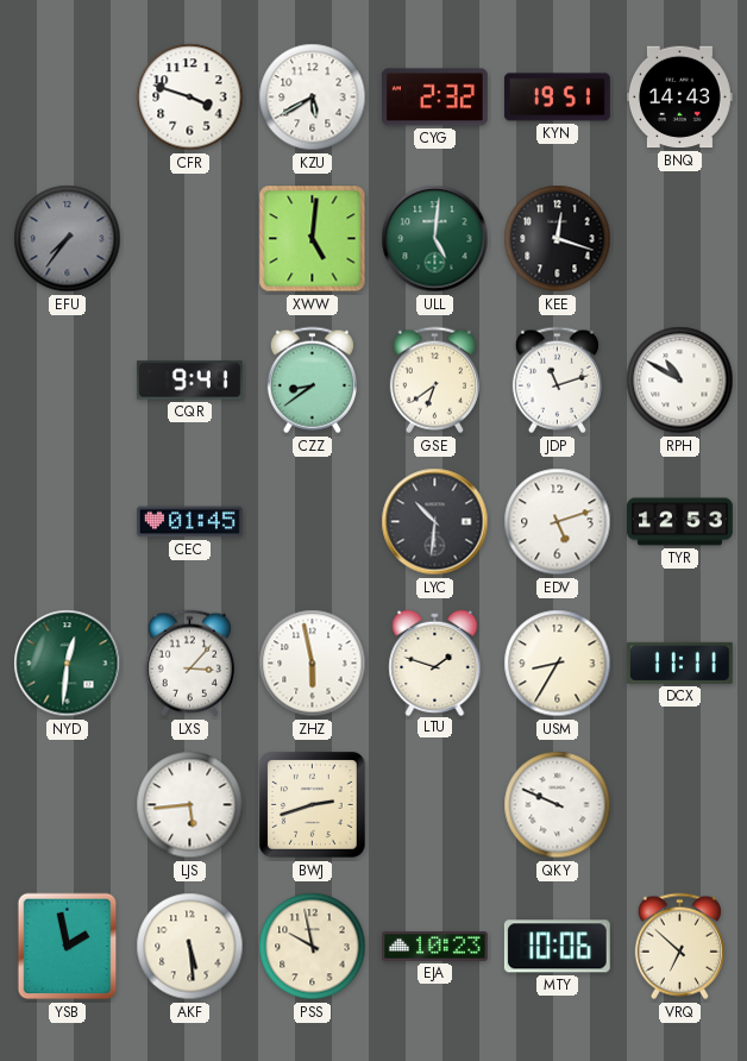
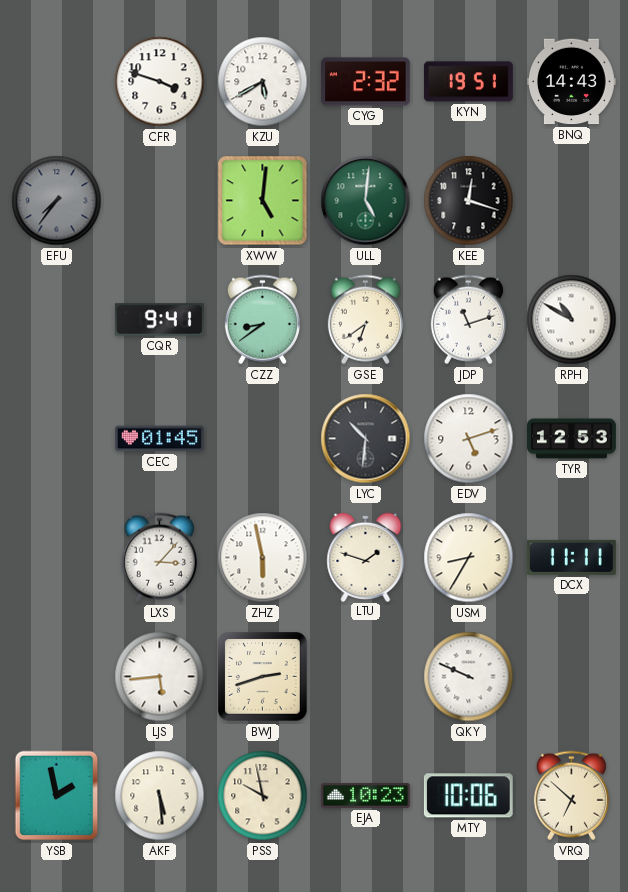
NYD: 12:31 -> none (68, 664)
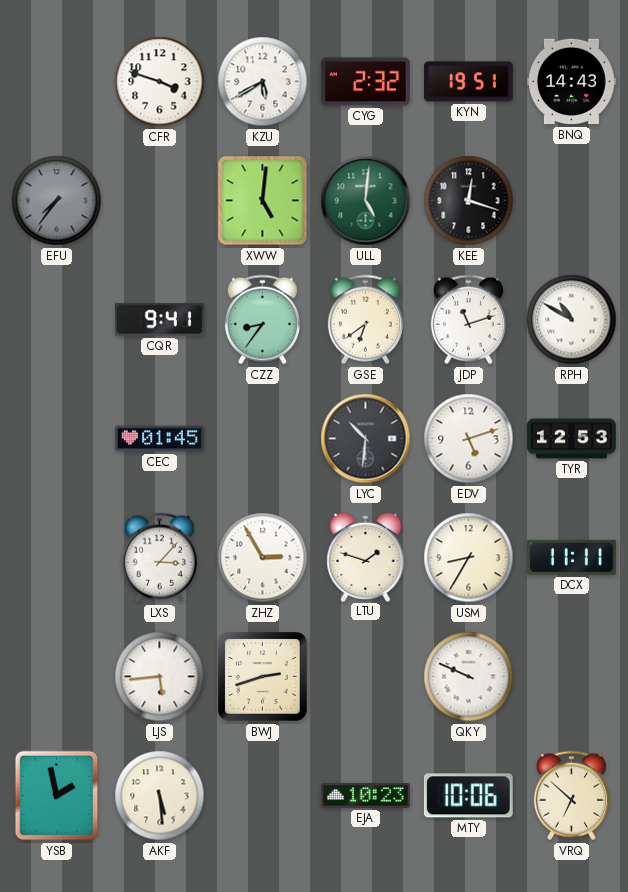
CZZ: 8:39 -> 8:36 (262, 320)
ZHZ: 5:58 -> 2:55 (263, 558)
PSS: 9:58 -> none (263, 796)
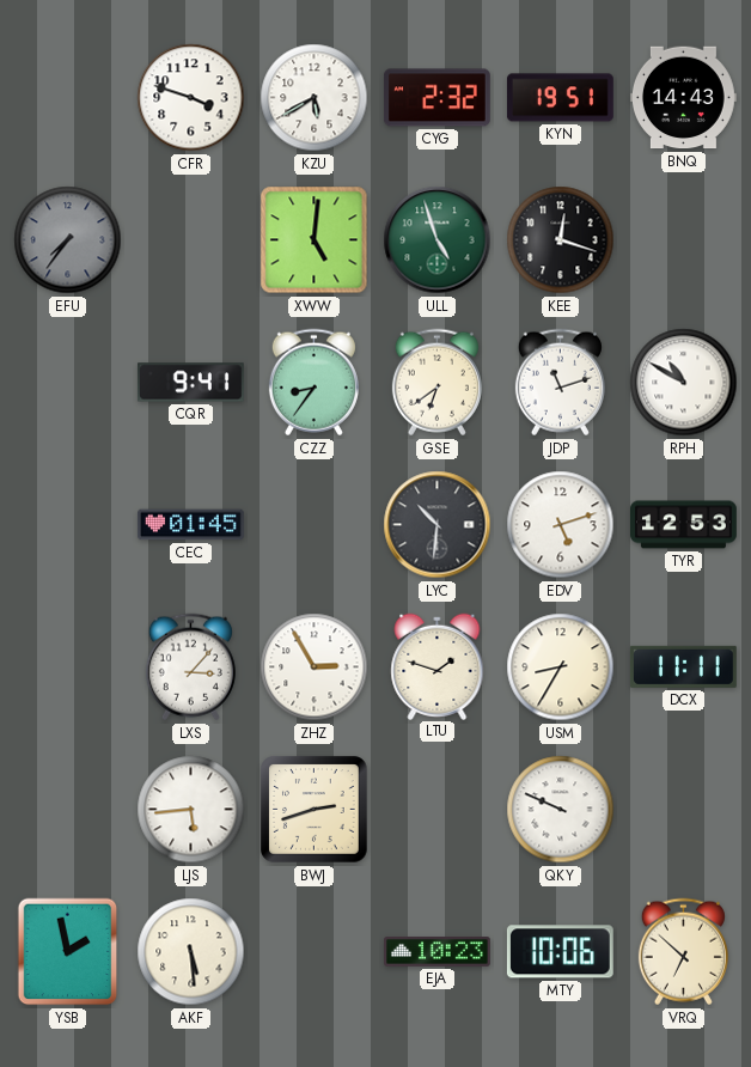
ULL: 5:01 -> 4:57 (438, 240)
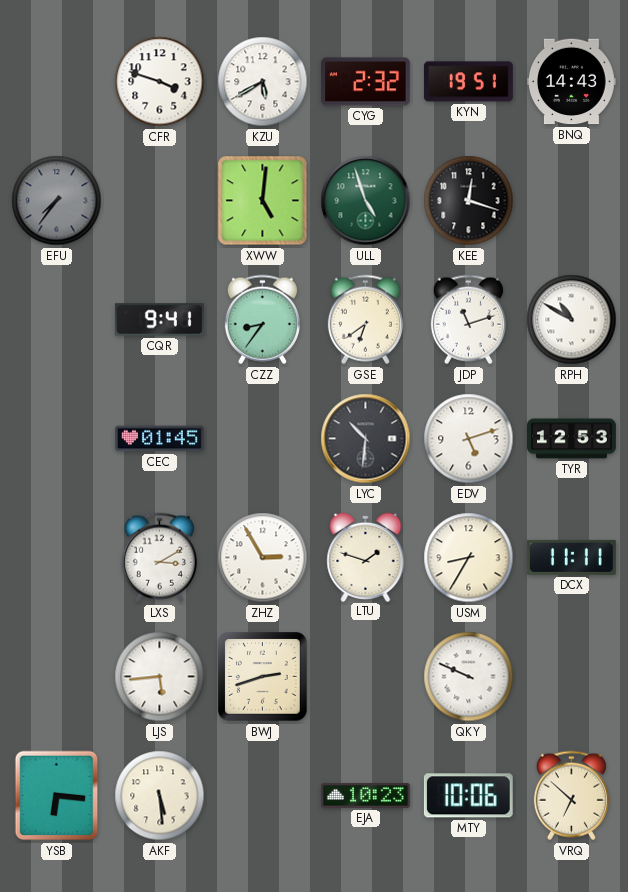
LXS: 3:07 -> 3:10 (159, 558)
YSB: 1:58 -> 6:16 (57, 796)
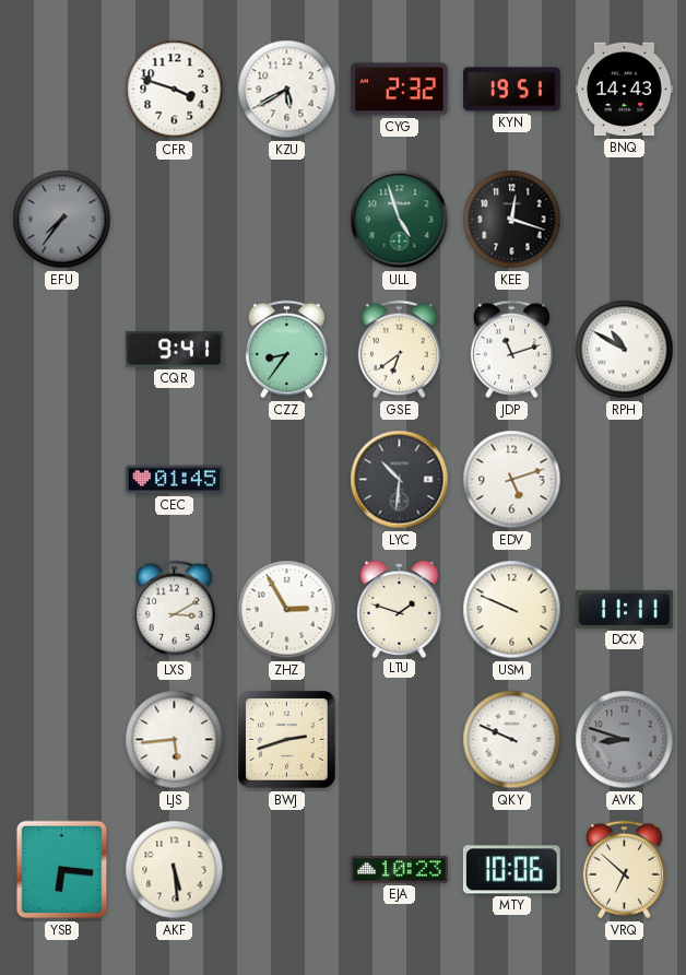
XWW: 5:01 -> none (263, 201)
TYR: 12:53 -> none (572, 439)
USM: 8:35 -> 9:49 (512, 610)
AVK: none -> 8:48 (625, 740)
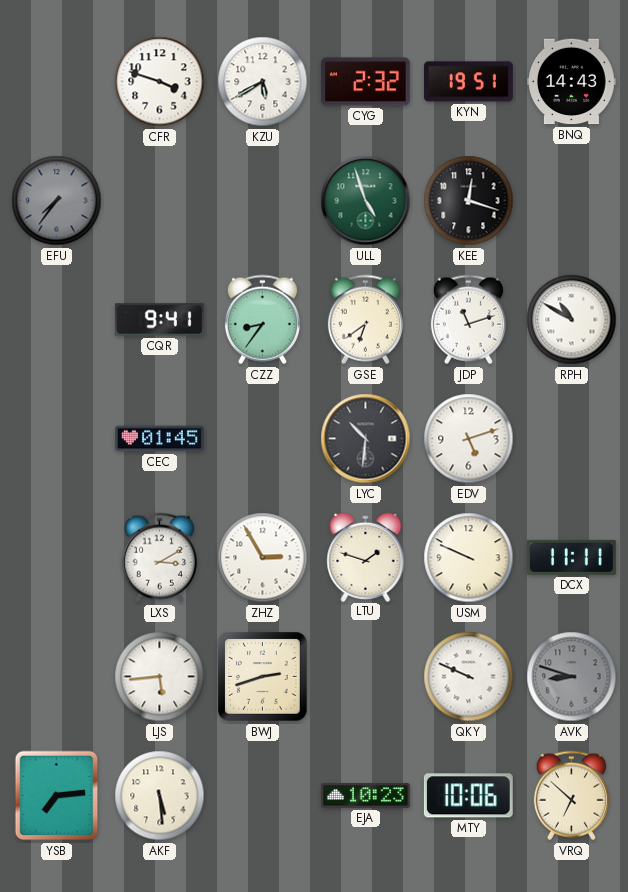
YSB: 6:16 -> 7:14 (57, 796)
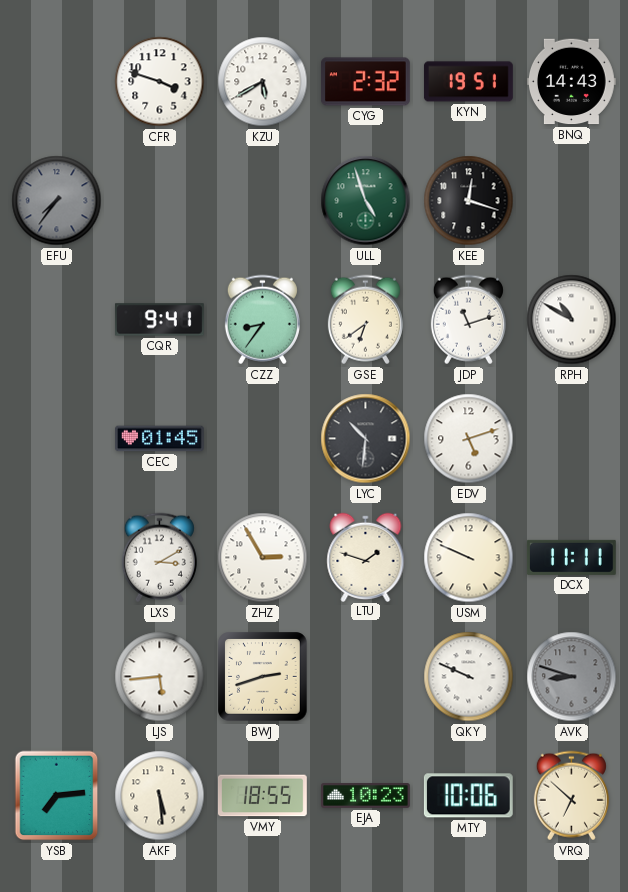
VMY: none -> 18:55 (262, 796)
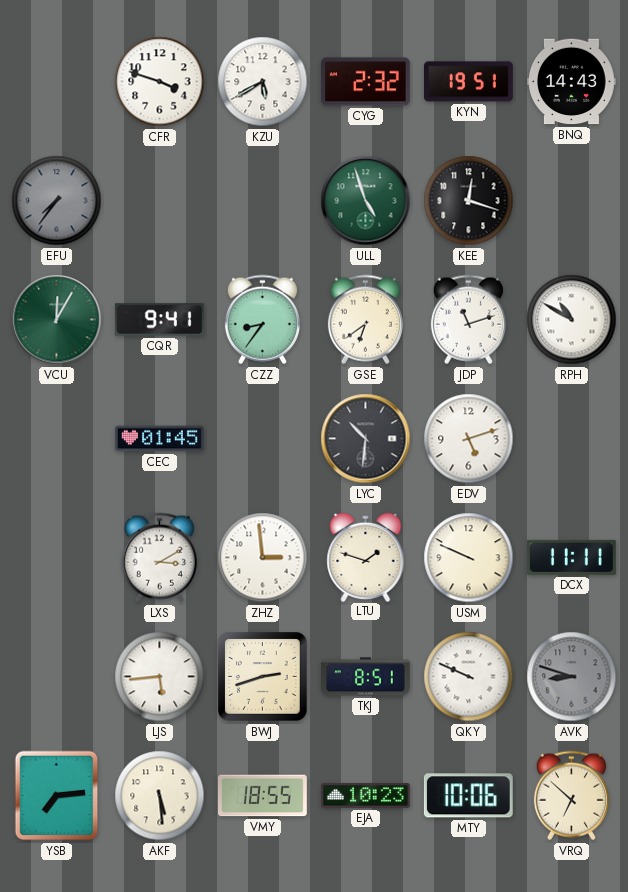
VCU: none -> 12:05 (57, 320)
ZHZ: 2:55 -> 2:59 (263, 558)
TKJ: none -> 8:51 (366, 677)
